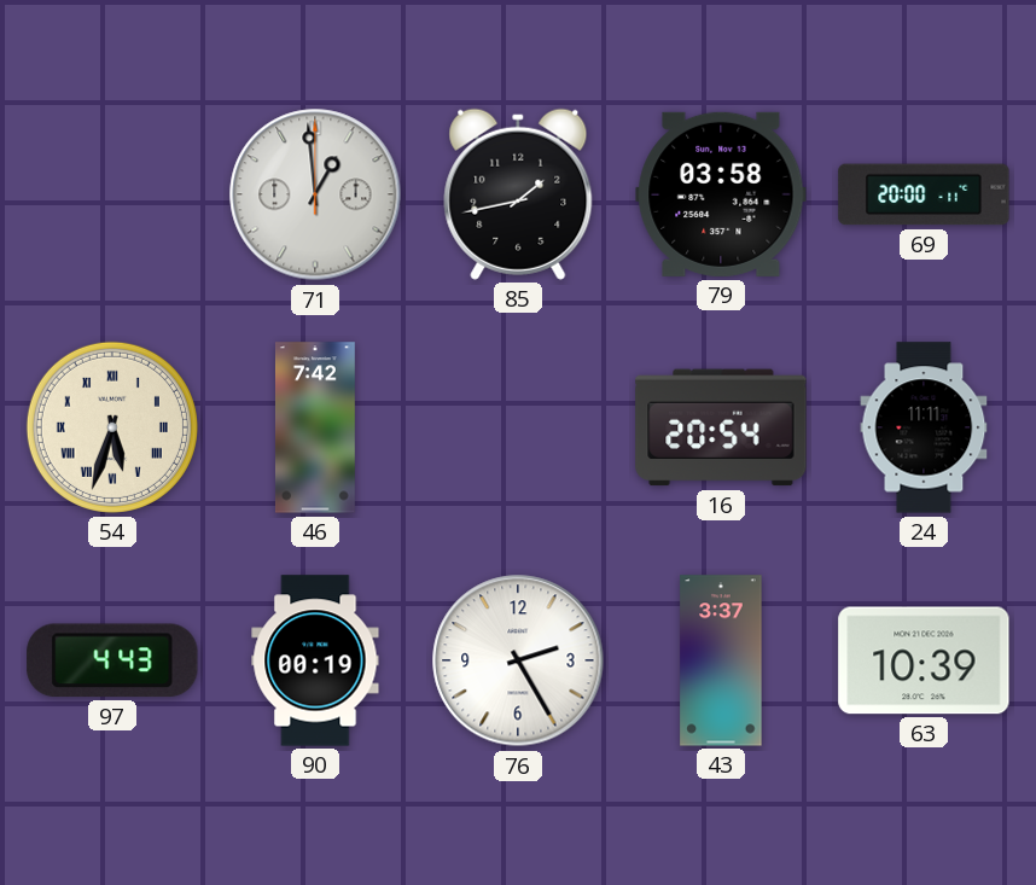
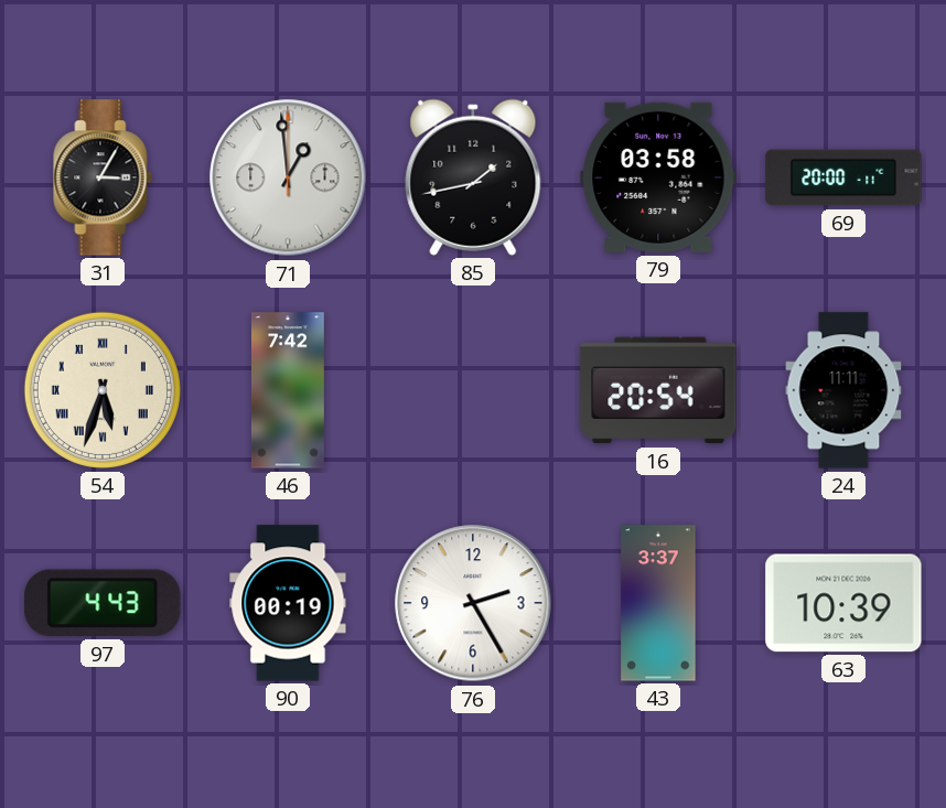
31: none -> 3:05 (103, 177)
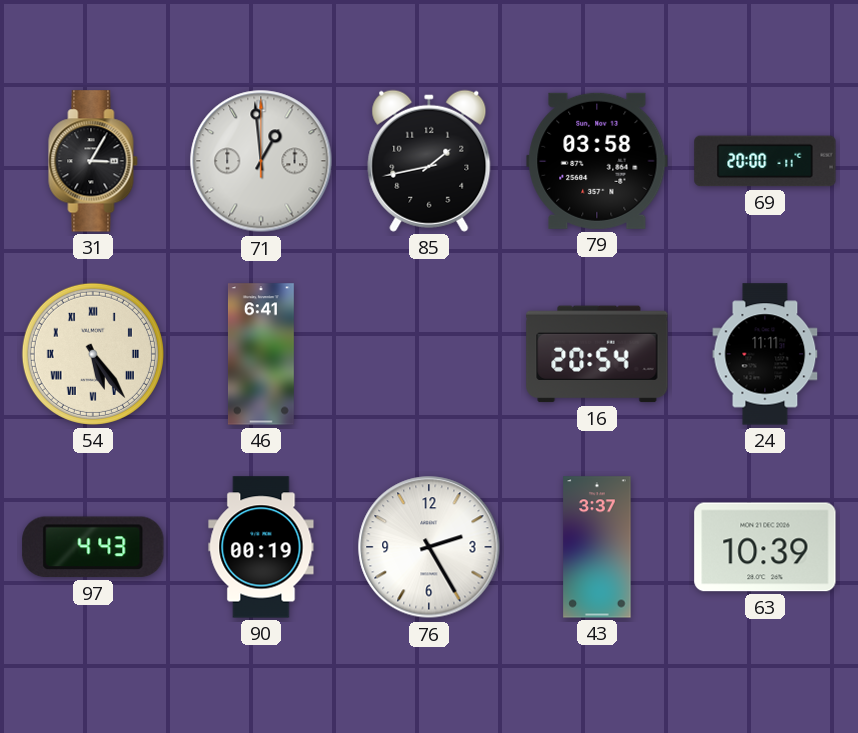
54: 5:33 -> 5:24 (93, 354)
46: 7:42 -> 6:41 (261, 354)
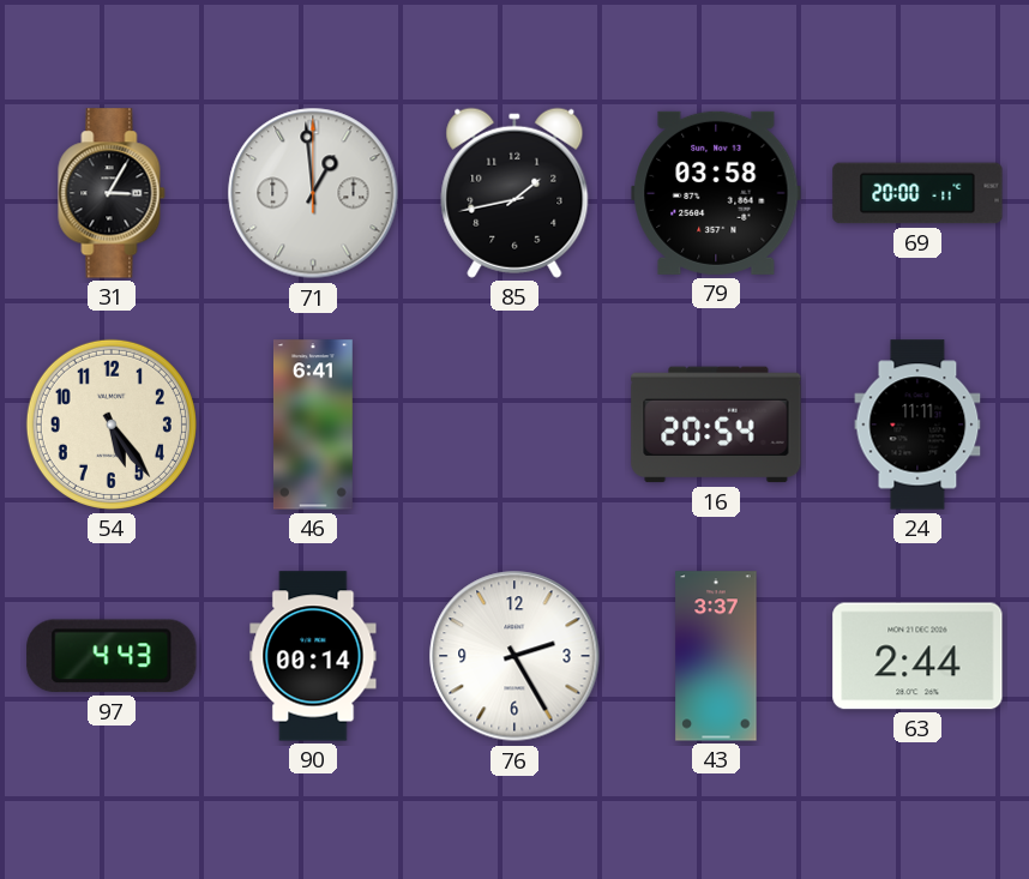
54 numerals: Roman -> Arabic (112, 425)
90: 00:19 -> 00:14 (313, 656)
63: 10:39 -> 2:44 (917, 656)
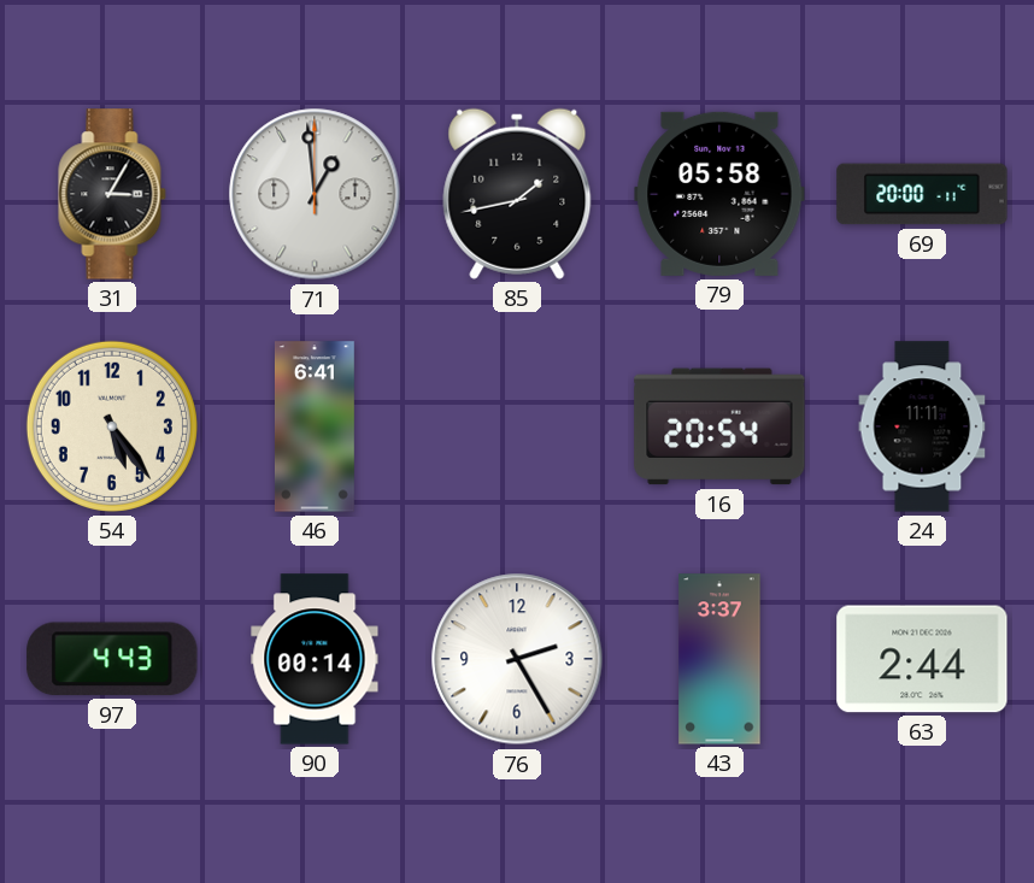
79: 03:58 -> 05:58 (719, 194)
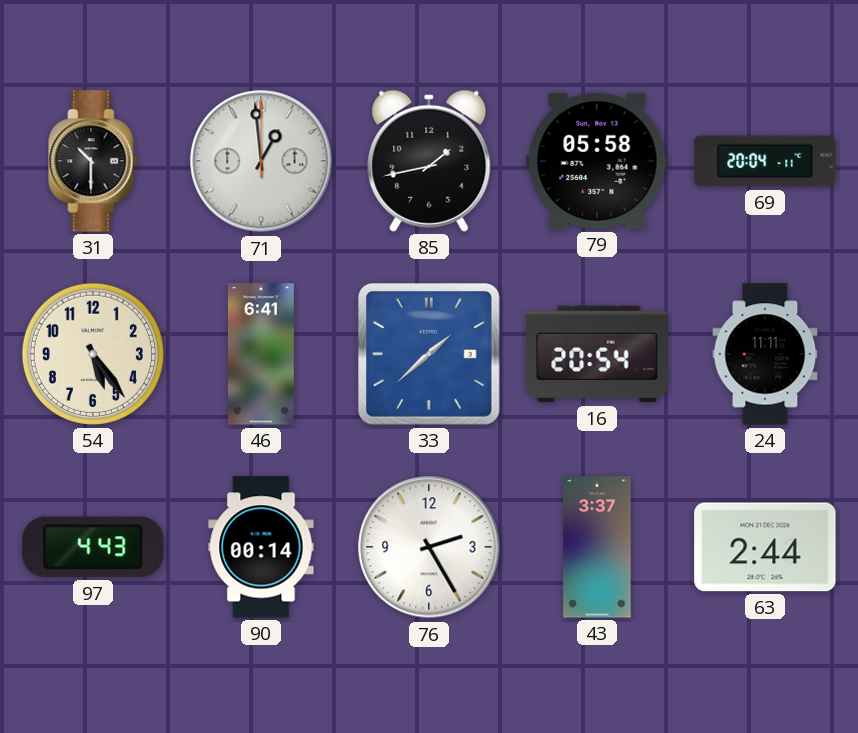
31: 3:05 -> 10:30 (93, 161)
69: 20:00 -> 20:04 (765, 161)
33: none -> 1:38 (430, 355)
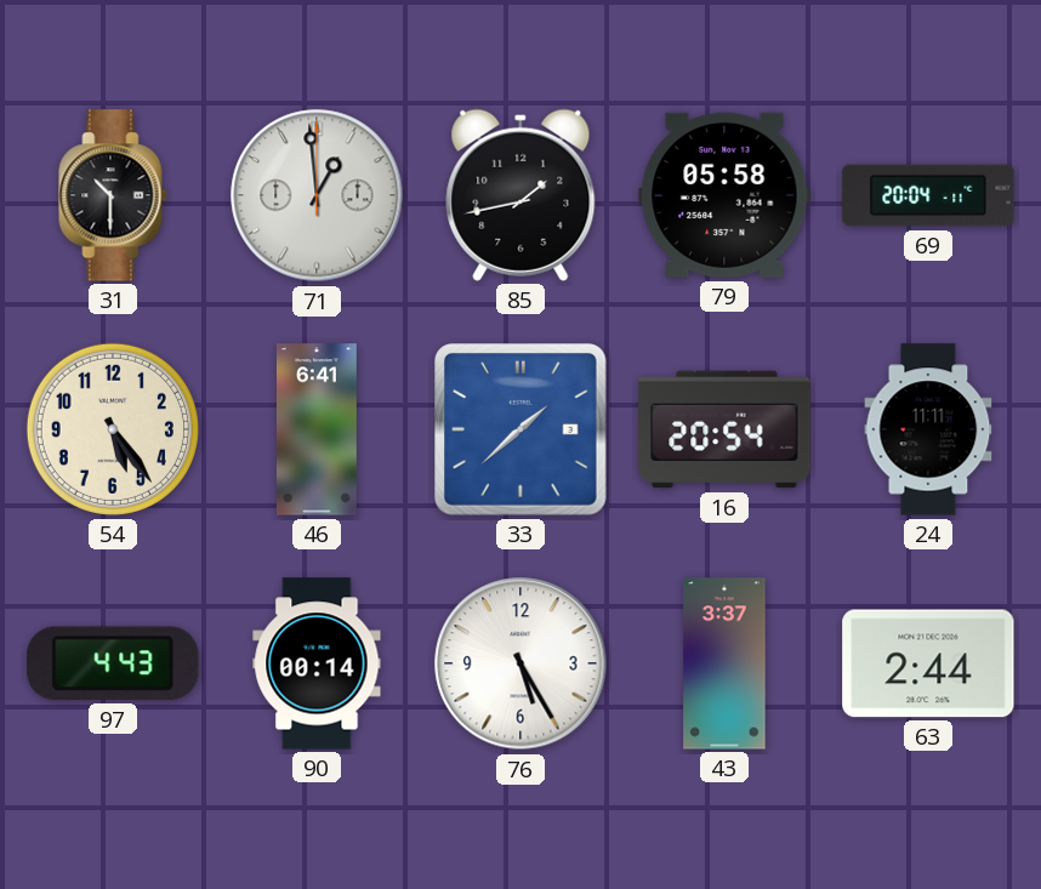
76: 2:25 -> 5:25 (520, 663)
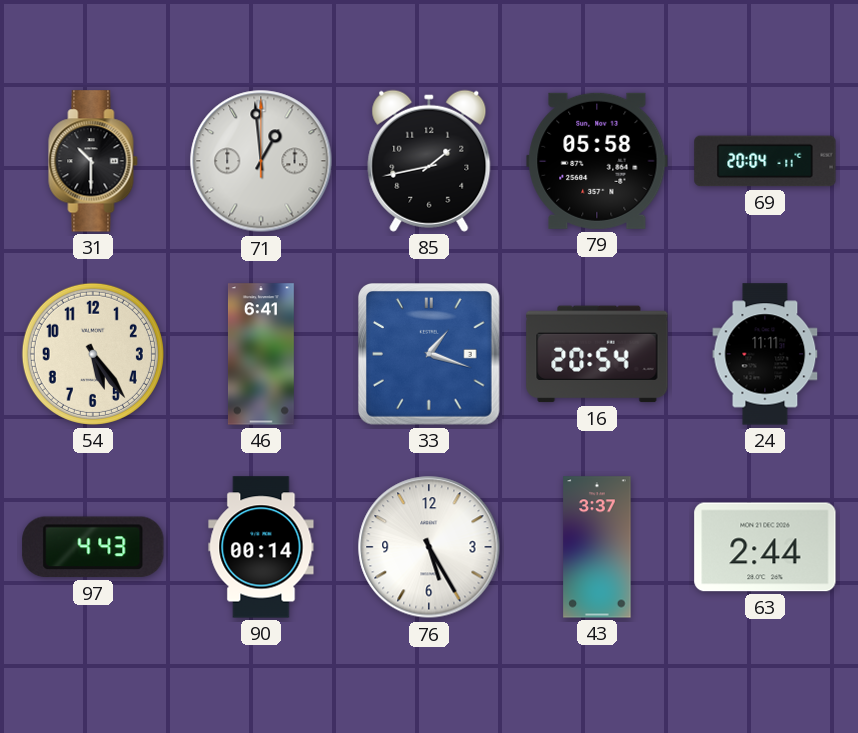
33: 1:38 -> 1:18 (430, 355)
